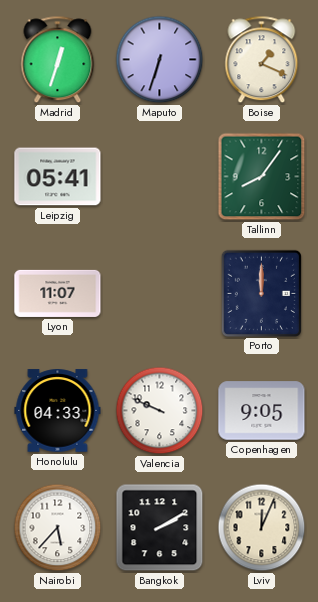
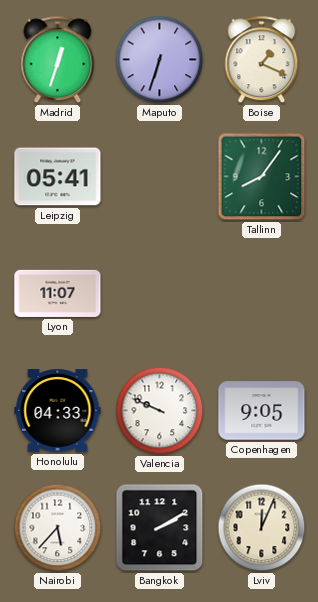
Porto: 12:00 -> none (261, 293)
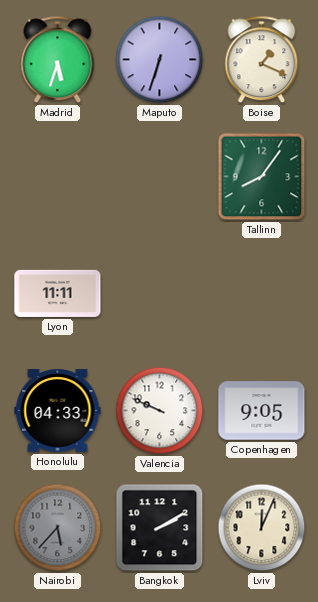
Madrid: 12:33 -> 5:33 (58, 60)
Leipzig: 05:41 -> none (58, 177)
Lyon: 11:07 -> 11:11 (58, 293)
Nairobi dial: white -> grey (58, 528)
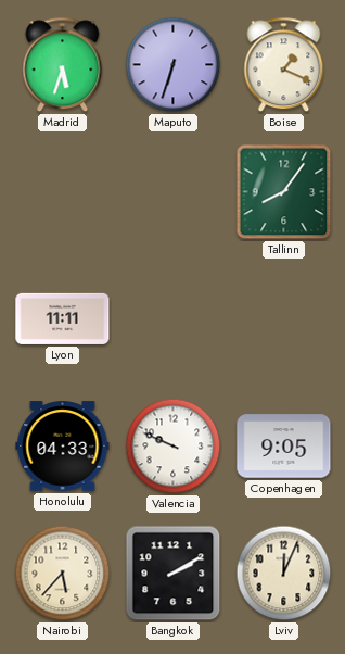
Nairobi dial: grey -> cream (63, 574)
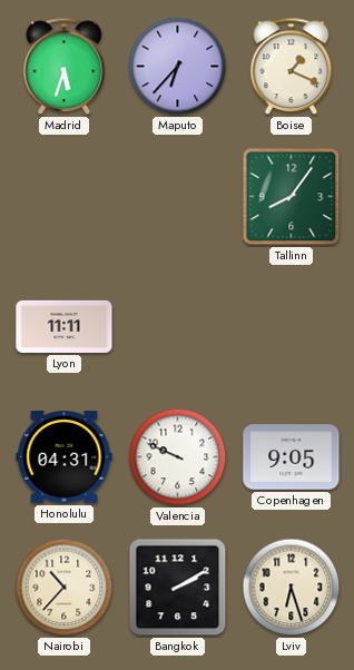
Maputo: 6:33 -> 6:37 (178, 67)
Honolulu: 04:33 -> 04:31 (65, 457)
Nairobi: 5:37 -> 10:37 (65, 588)
Lviv: 12:04 -> 6:27 (292, 588)
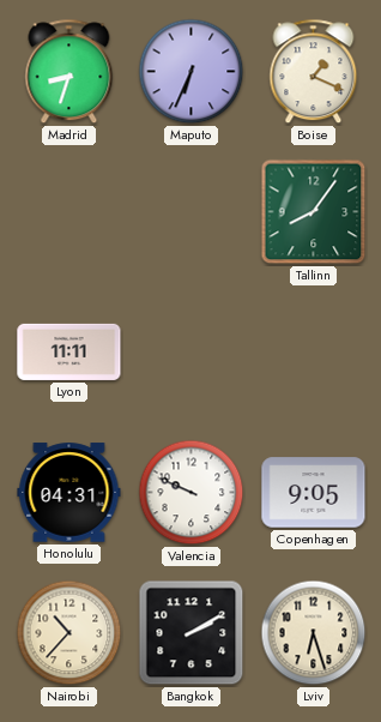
Madrid: 5:33 -> 8:33 (69, 72)
Maputo: 6:37 -> 6:34 (192, 72)
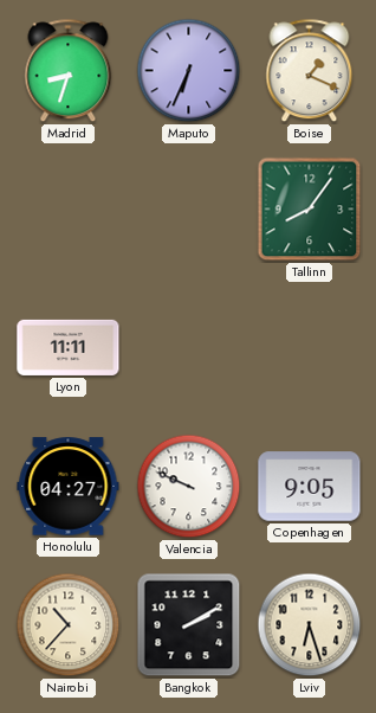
Honolulu: 04:31 -> 04:27 (69, 487)
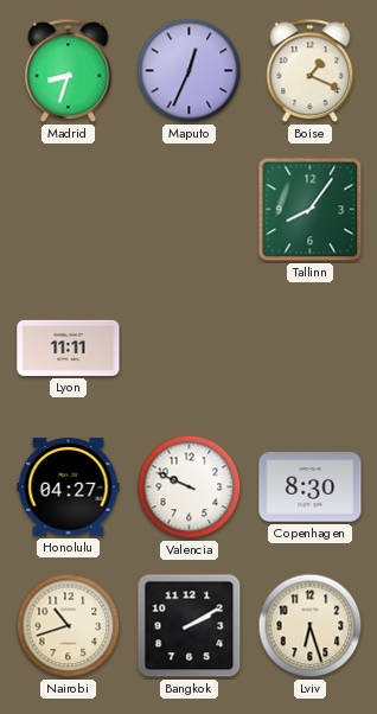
Maputo: 6:34 -> 12:34 (190, 71)
Copenhagen: 9:05 -> 8:30 (311, 487)
Nairobi: 10:37 -> 10:42 (69, 626)
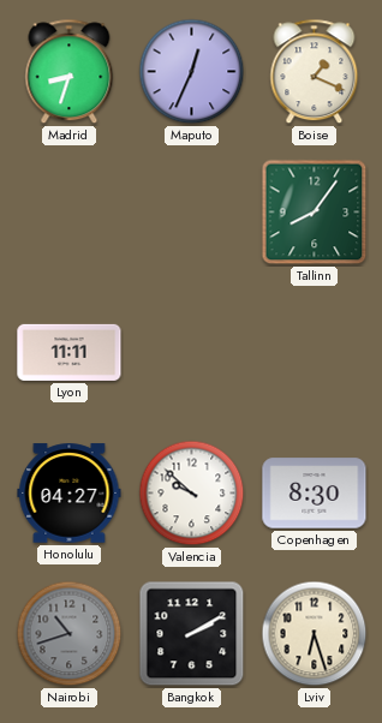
Valencia: 9:49 -> 9:52 (192, 494)
Nairobi dial: cream -> grey (70, 634)
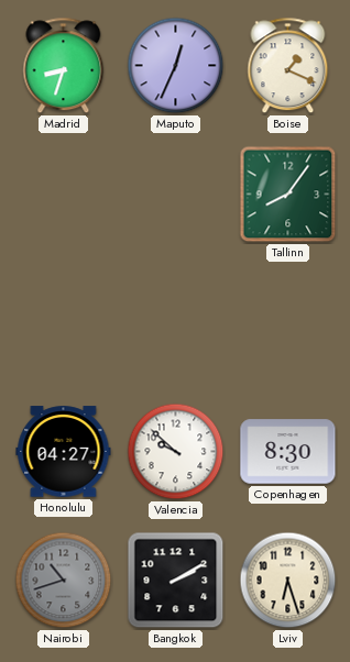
Lyon: 11:11 -> none (70, 352)
